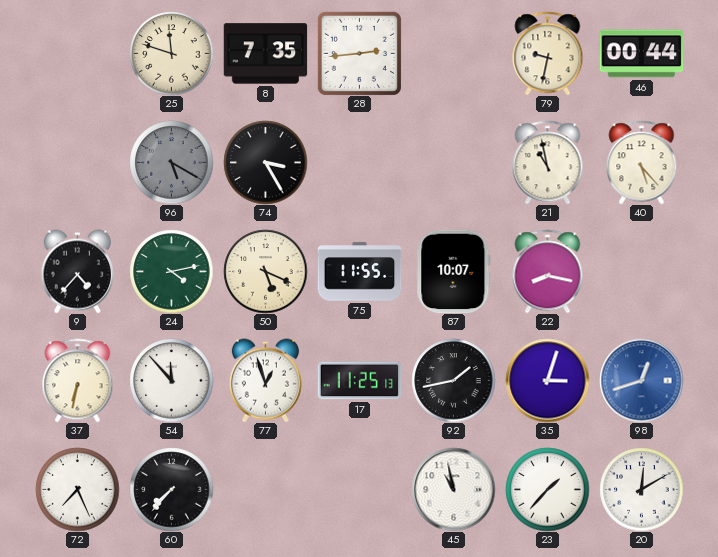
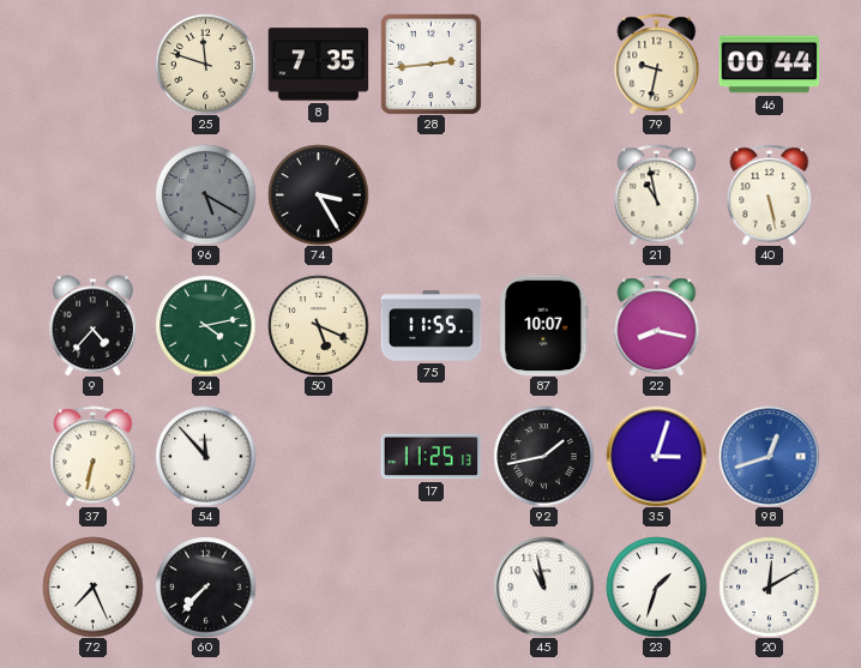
40: 5:23 -> 5:28 (770, 194)
77: 12:57 -> none (265, 380)
23: 1:37 -> 1:33 (656, 586)
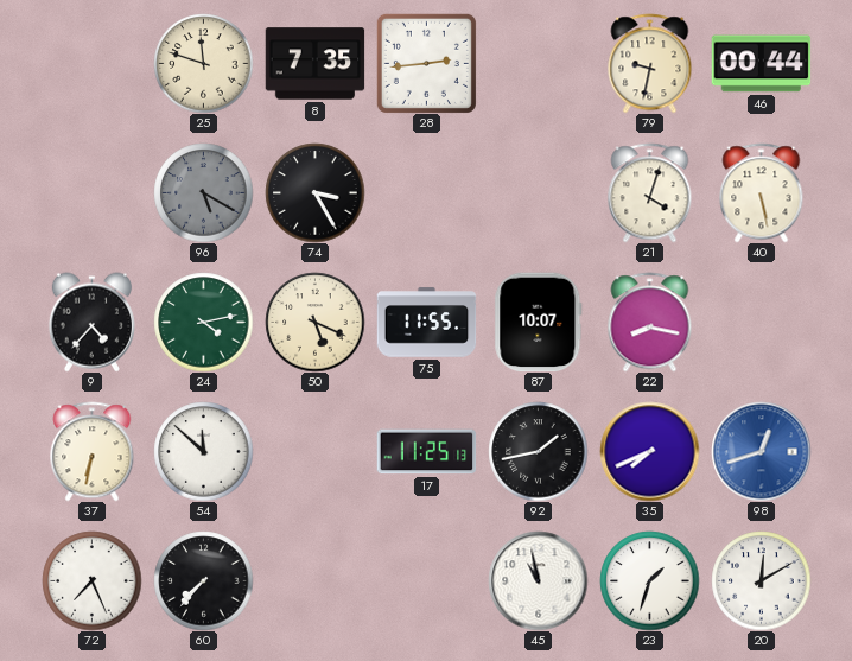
21: 10:58 -> 4:03 (650, 192)
54: 11:53 -> 11:52 (203, 451)
35: 3:03 -> 7:41 (649, 451)
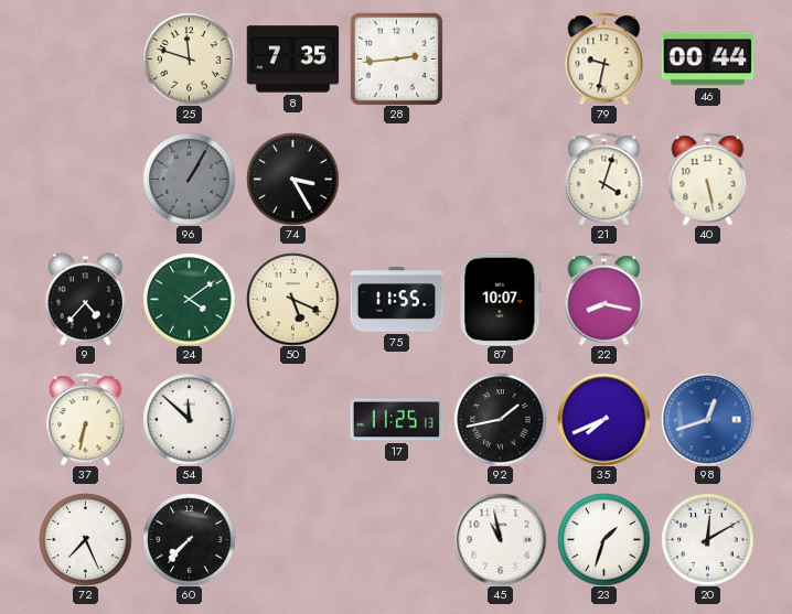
96: 5:20 -> 1:05 (189, 179)
24: 4:13 -> 4:09 (189, 299)
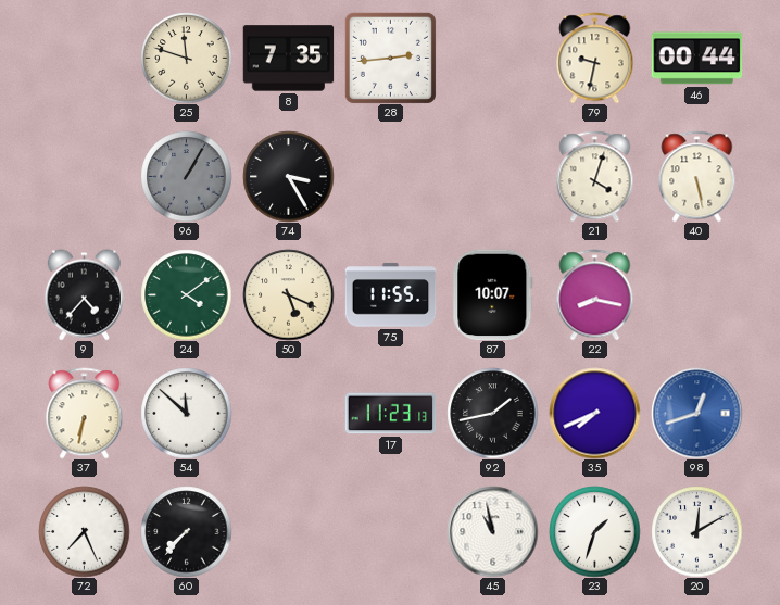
17: 11:25 -> 11:23 (390, 414)
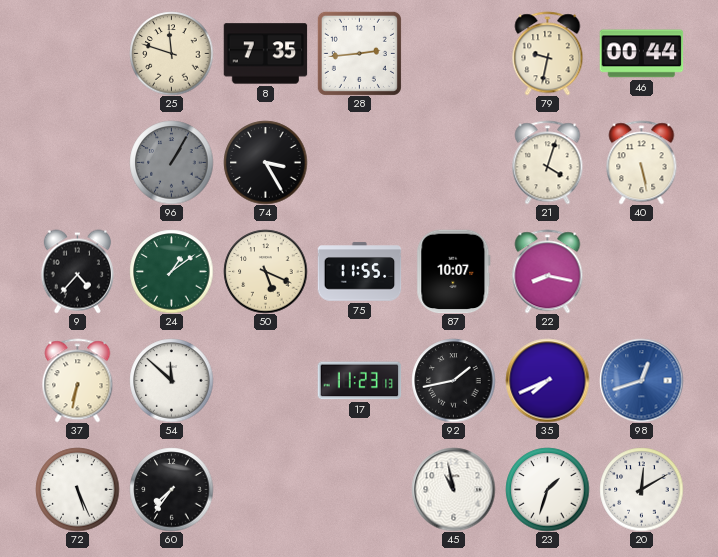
24: 4:09 -> 1:09 (171, 271)
72: 7:26 -> 5:26 (77, 489)
60: 7:37 -> 7:36 (171, 489)
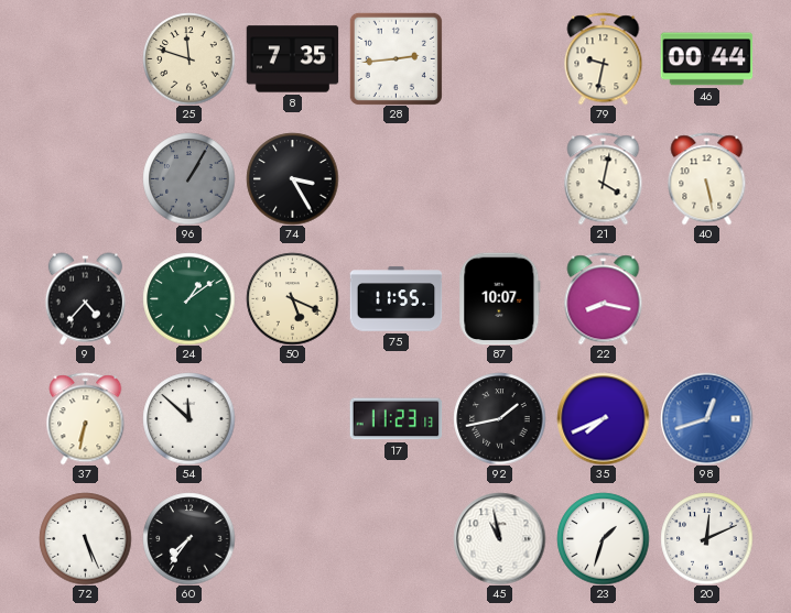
21: 4:03 -> 4:02 (604, 178)
20: 12:10 -> 12:11 (706, 538)
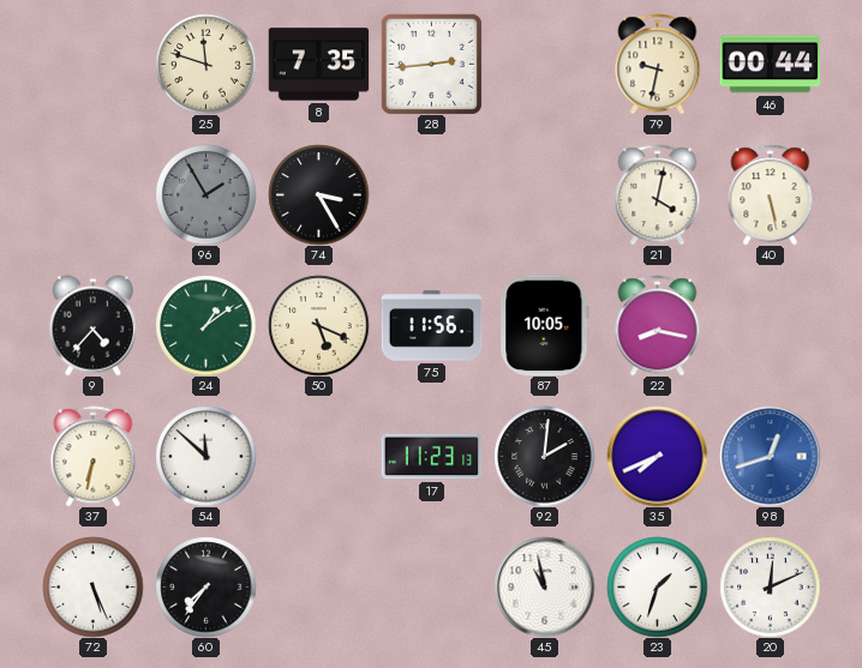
96: 1:05 -> 1:55 (205, 194)
75: 11:55 -> 11:56 (431, 326)
87: 10:07 -> 10:05 (545, 325)
92: 1:43 -> 2:01 (544, 456)
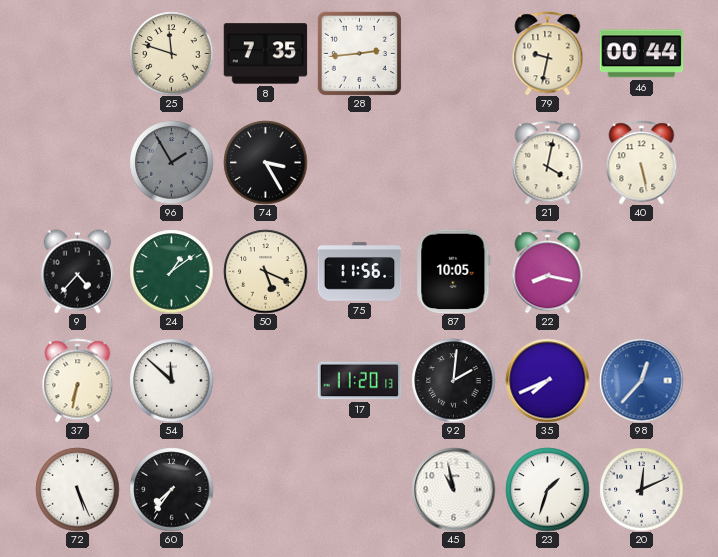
17: 11:23 -> 11:20 (359, 381)
98: 12:42 -> 12:37 (641, 380)
